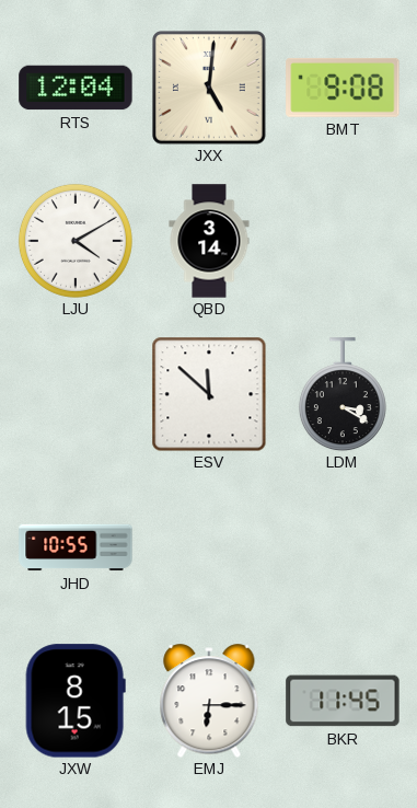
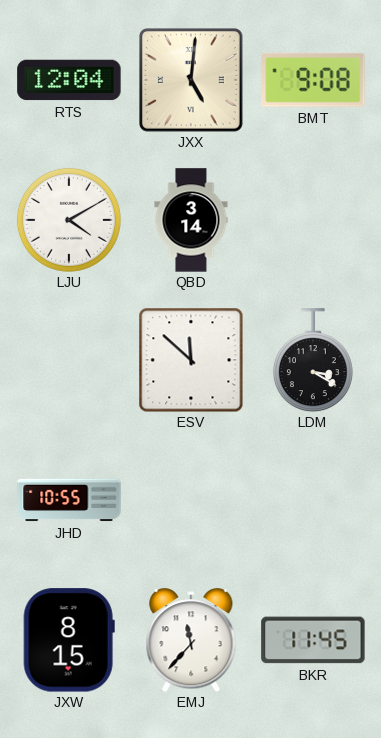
EMJ: 6:15 -> 11:37 (191, 640)
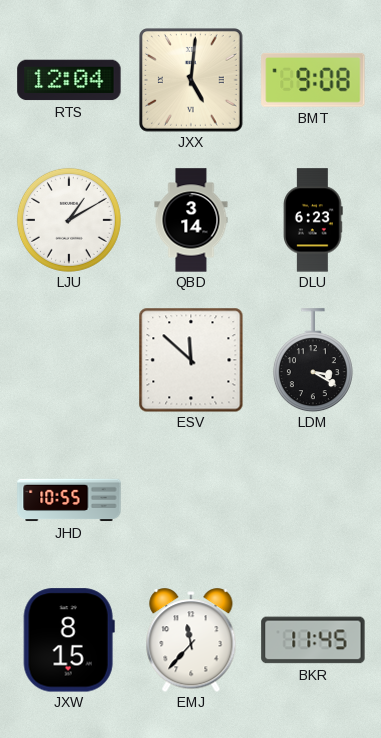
LJU: 4:10 -> 1:10 (69, 220)
DLU: none -> 6:23 (313, 220)
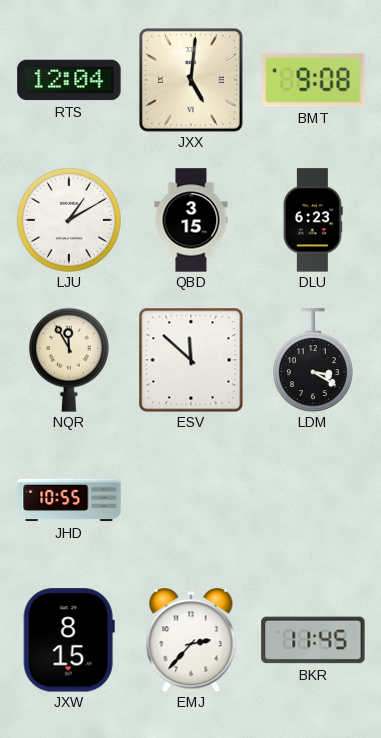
QBD: 3:14 -> 3:15 (191, 220)
NQR: none -> 11:55 (69, 360)
EMJ: 11:37 -> 2:37 (191, 640)
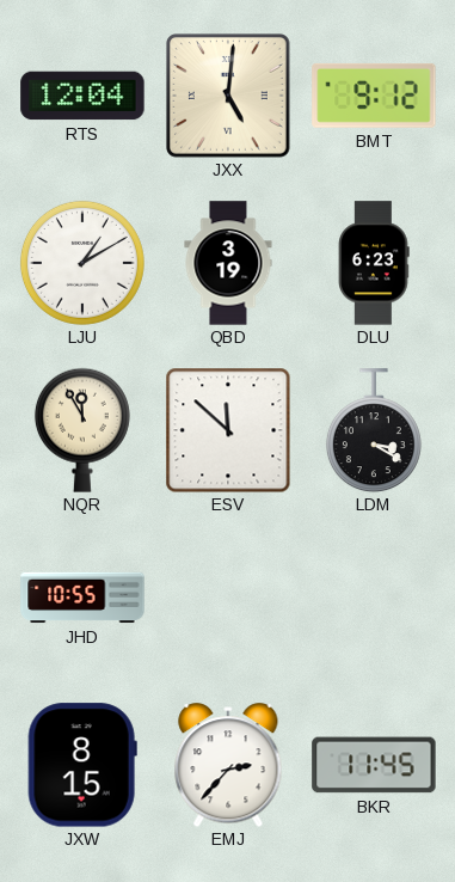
BMT: 9:08 -> 9:12 (374, 96)
QBD: 3:15 -> 3:19 (228, 263)
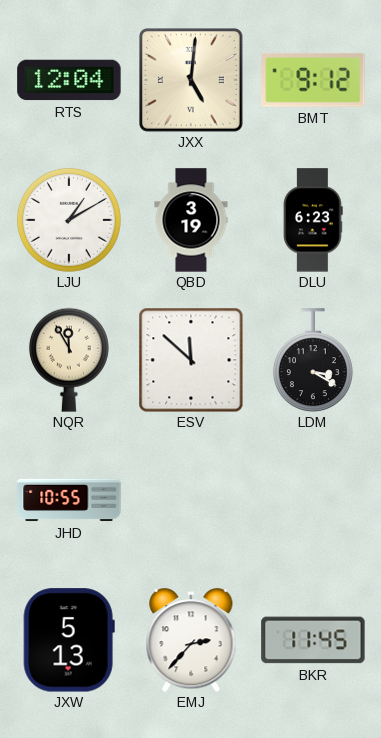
JXW: 8:15 -> 5:13 (69, 640)
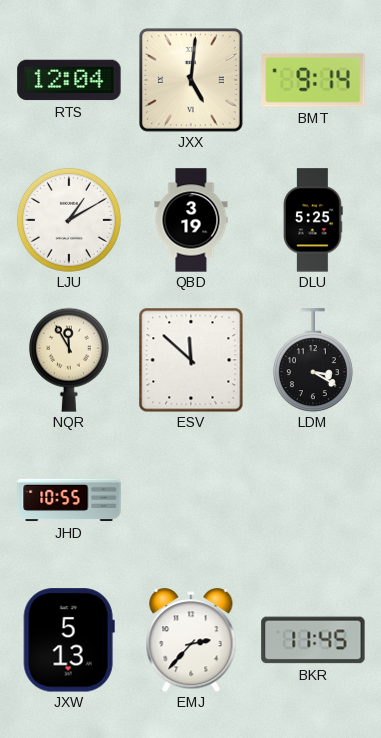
BMT: 9:12 -> 9:14 (313, 80)
DLU: 6:23 -> 5:25 (313, 220)
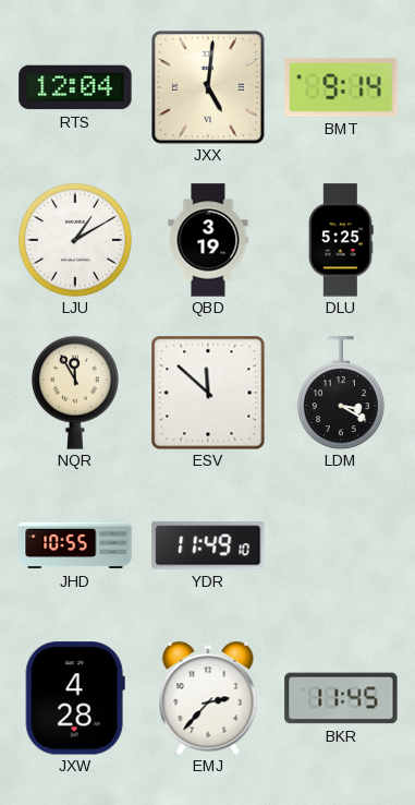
YDR: none -> 11:49 (208, 545)
JXW: 5:13 -> 4:28 (75, 698)
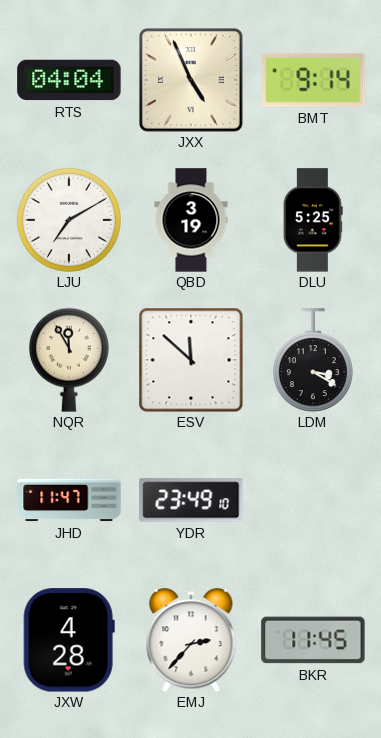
RTS: 12:04 -> 04:04 (69, 80)
JXX: 5:01 -> 4:56 (192, 81)
LJU: 1:10 -> 7:10 (69, 220)
JHD: 10:55 -> 11:47 (69, 500)
YDR: 11:49 -> 23:49 (191, 500)
